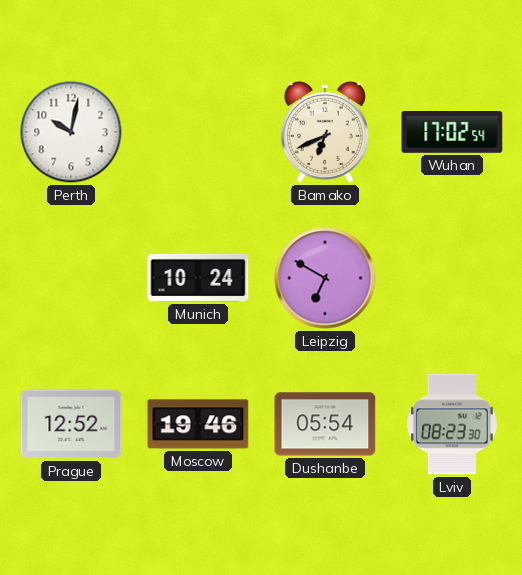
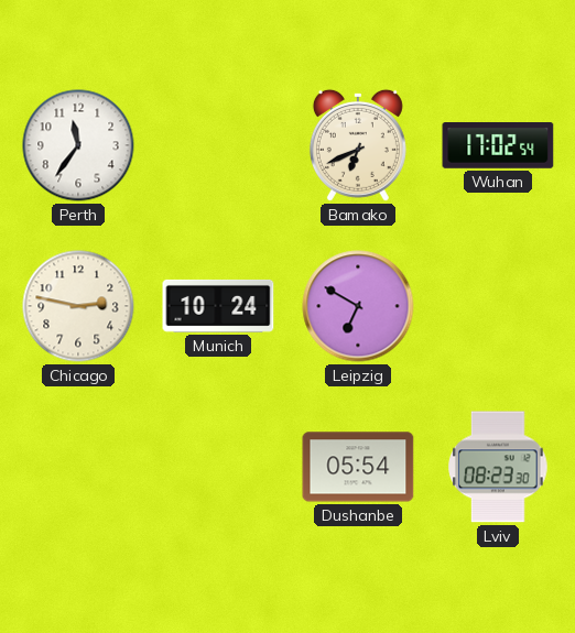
Perth: 10:02 -> 11:36 (78, 145)
Chicago: none -> 2:47 (78, 306)
Prague: 12:52 -> none (71, 424)
Moscow: 19:46 -> none (198, 424)
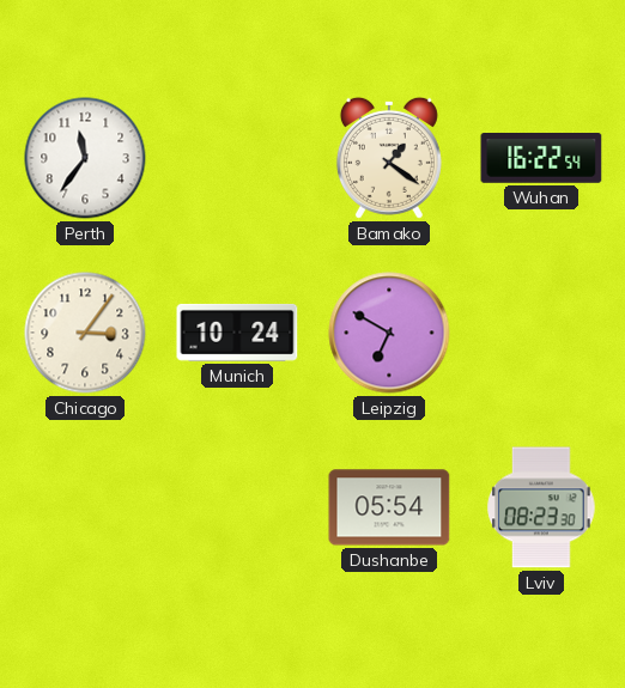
Bamako: 6:41 -> 1:21 (389, 158)
Wuhan: 17:02 -> 16:22 (541, 159)
Chicago: 2:47 -> 3:06 (85, 333)
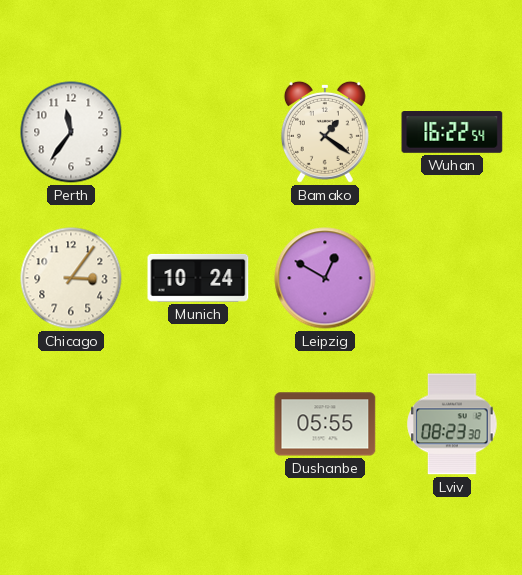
Leipzig: 6:50 -> 12:50 (325, 278)
Dushanbe: 05:54 -> 05:55 (325, 424)
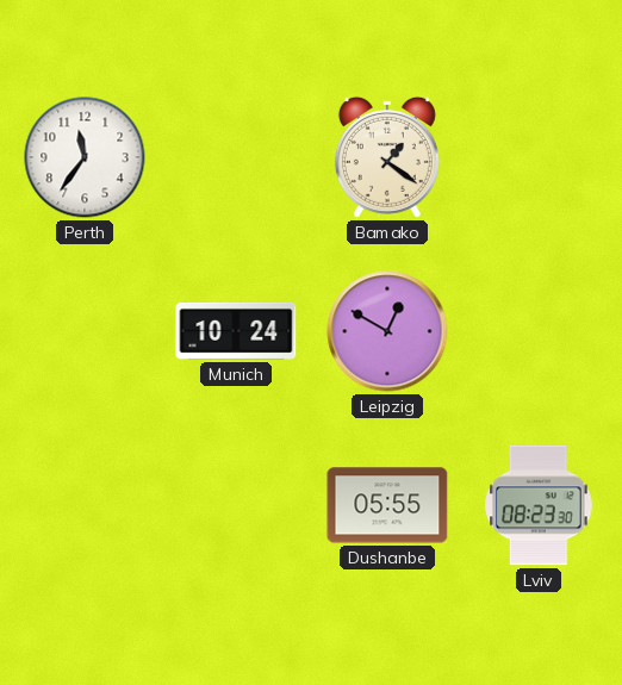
Wuhan: 16:22 -> none (452, 133)
Chicago: 3:06 -> none (71, 278)
